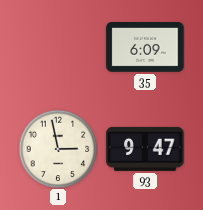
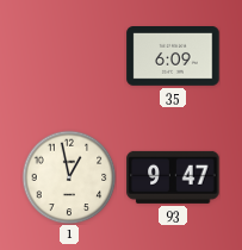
1: 2:58 -> 12:58 (69, 177)
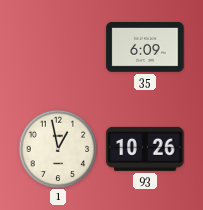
93: 9:47 -> 10:26 (145, 149)
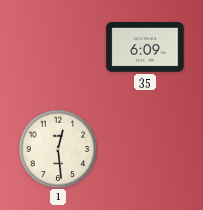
1: 12:58 -> 12:29 (58, 149)
93: 10:26 -> none (145, 149)
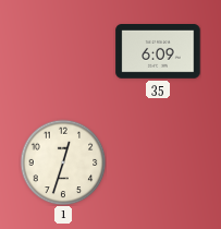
1: 12:29 -> 12:33 (63, 162)
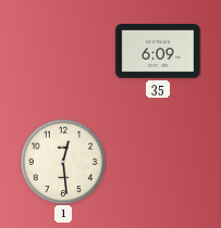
1: 12:33 -> 12:29 (63, 162)
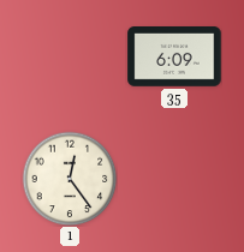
1: 12:29 -> 12:24 (70, 179)
